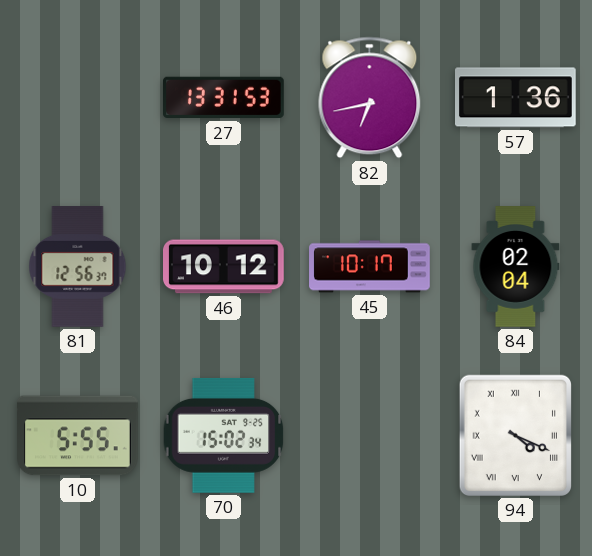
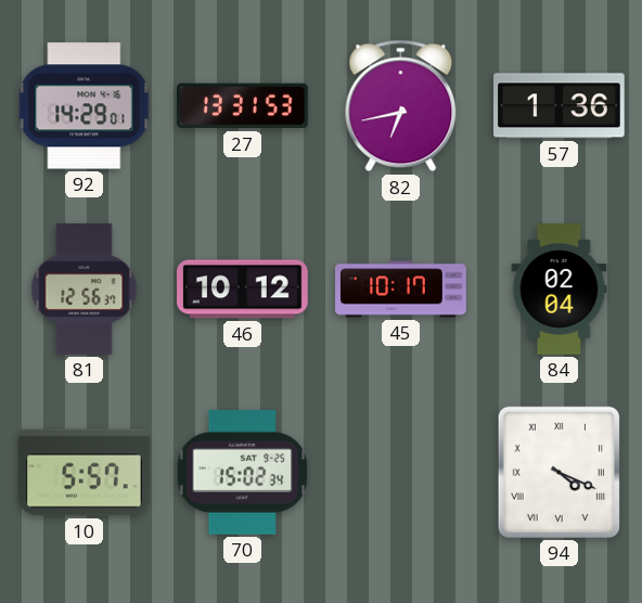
92: none -> 14:29 (85, 106)
10: 5:55 -> 5:57 (85, 473)
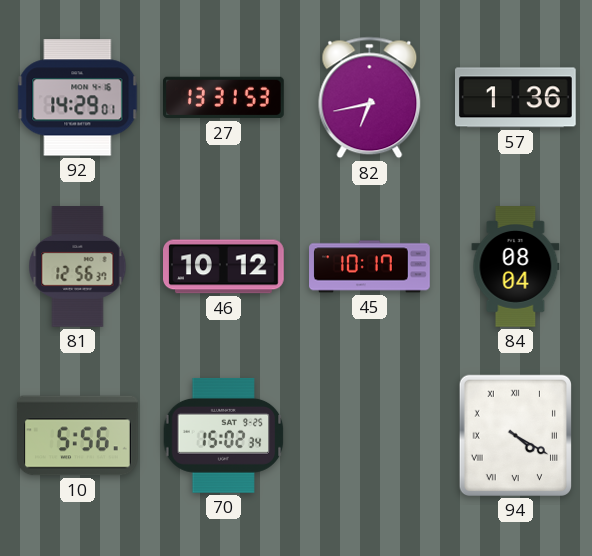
84: 02:04 -> 08:04 (516, 267)
10: 5:57 -> 5:56 (78, 436)
94: 4:19 -> 4:20 (515, 435)
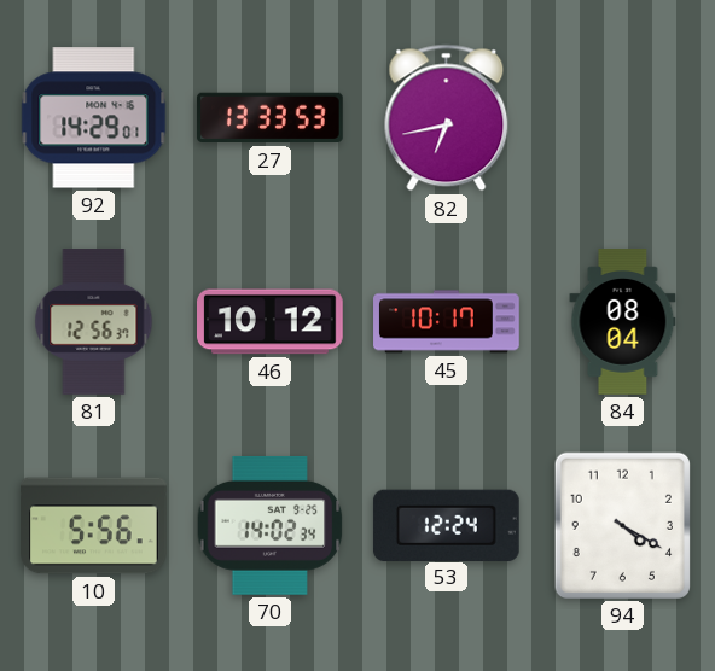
27: 13:31 -> 13:33 (271, 118)
57: 1:36 -> none (516, 98)
70: 15:02 -> 14:02 (271, 525)
53: none -> 12:24 (446, 525)
94 numerals: Roman -> Arabic (622, 525)
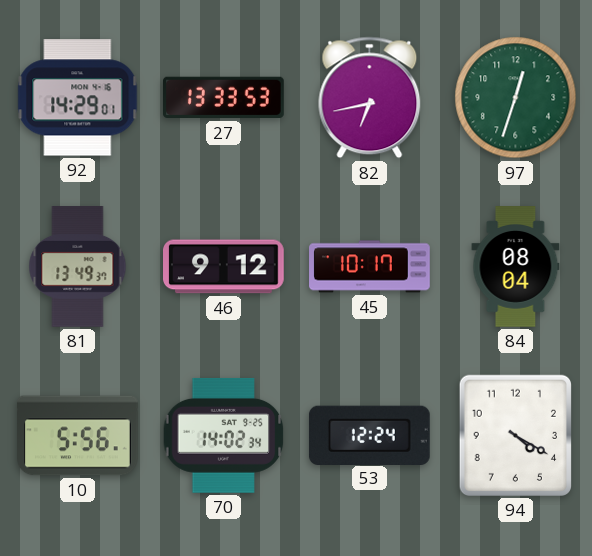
97: none -> 12:33 (516, 98)
81: 12:56 -> 13:49 (78, 267)
46: 10:12 -> 9:12 (224, 267)
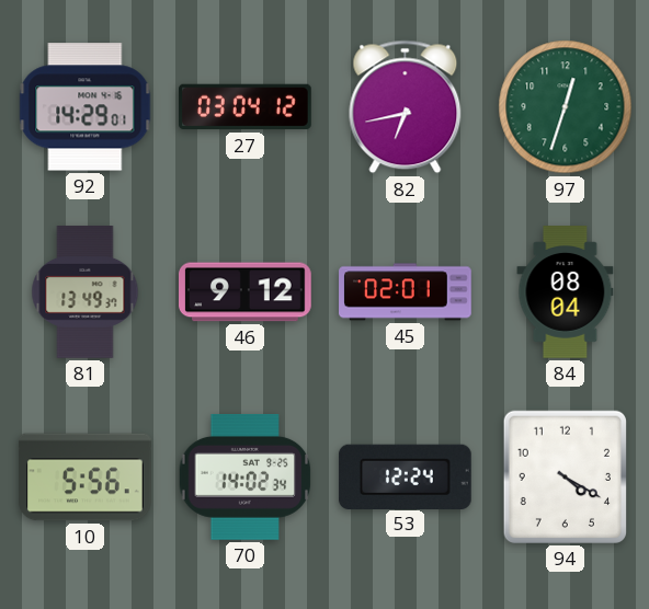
27: 13:33 -> 03:04 (246, 107)
45: 10:17 -> 02:01 (406, 292)
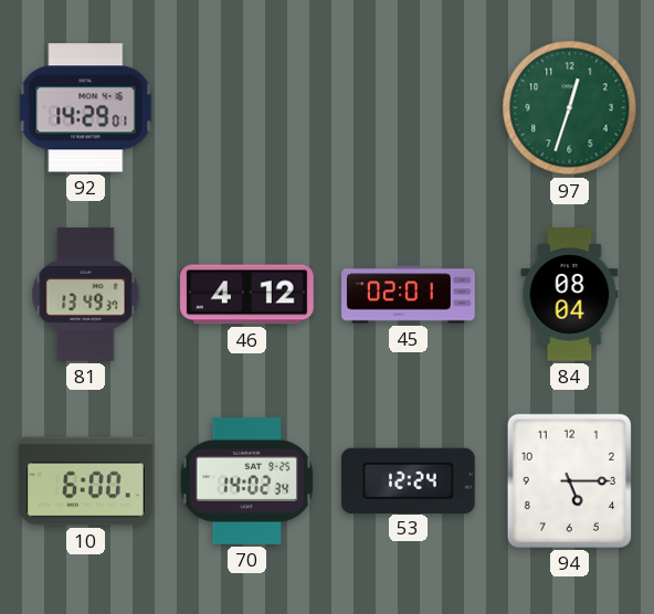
27: 03:04 -> none (246, 107)
82: 6:43 -> none (406, 107)
46: 9:12 -> 4:12 (247, 295)
10: 5:56 -> 6:00 (86, 481)
94: 4:20 -> 5:15 (569, 480)
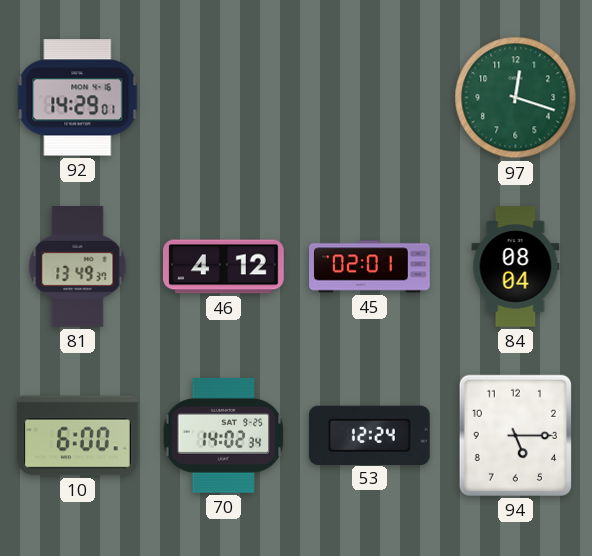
97: 12:33 -> 12:18 (516, 98)
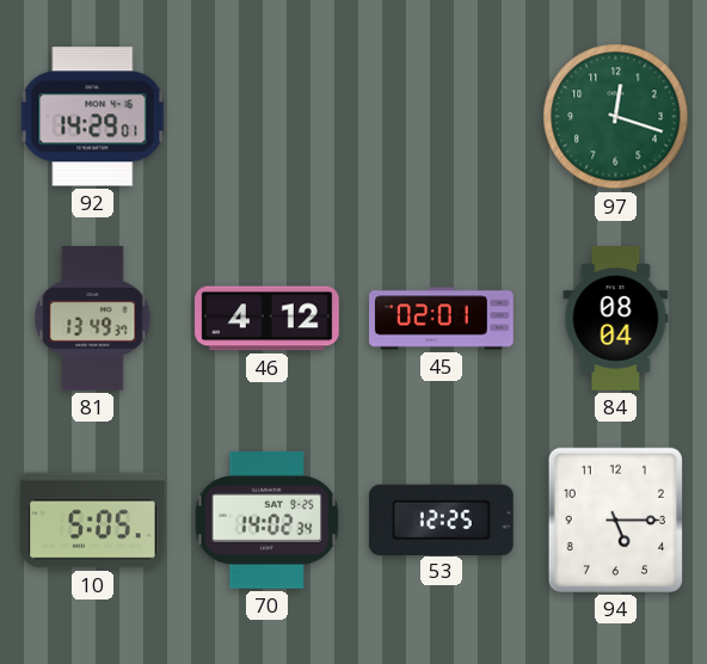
10: 6:00 -> 5:05 (93, 521)
53: 12:24 -> 12:25 (441, 519)
